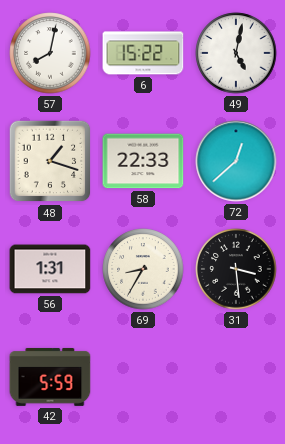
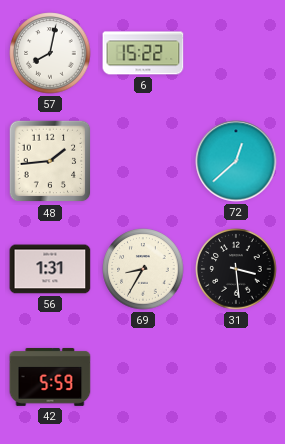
49: 5:02 -> none (236, 53)
48: 1:18 -> 1:44 (50, 161)
58: 22:33 -> none (143, 161)
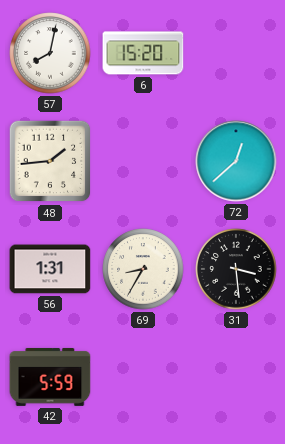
6: 15:22 -> 15:20 (143, 53)
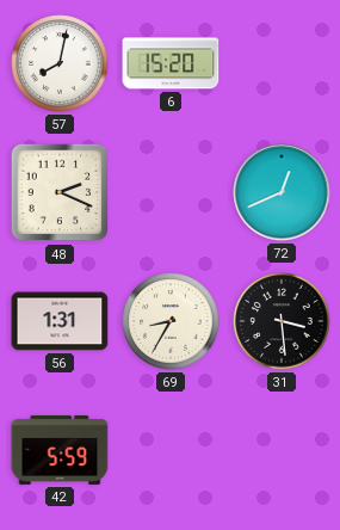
48: 1:44 -> 2:19 (60, 192)
72: 12:38 -> 12:41 (282, 192)
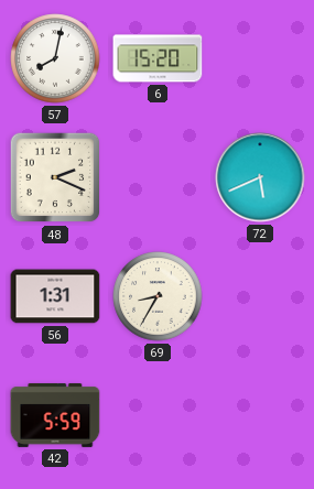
72: 12:41 -> 5:41 (260, 177)
31: 3:29 -> none (282, 321)
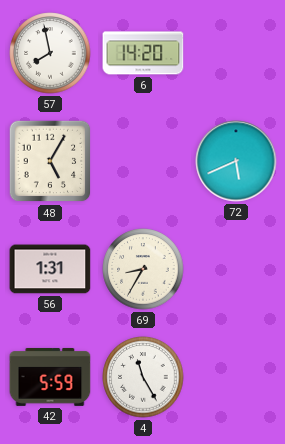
57: 8:02 -> 7:58 (50, 53)
6: 15:20 -> 14:20 (143, 53)
48: 2:19 -> 5:05 (50, 161)
4: none -> 11:25 (143, 377)
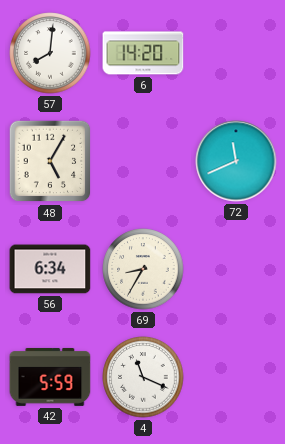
57: 7:58 -> 8:01 (50, 53)
72: 5:41 -> 11:41 (236, 161)
56: 1:31 -> 6:34 (50, 269)
4: 11:25 -> 11:19 (143, 377)
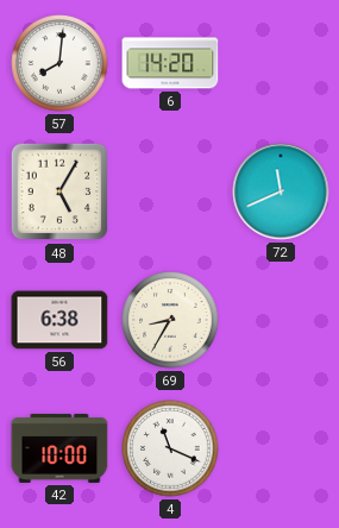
56: 6:34 -> 6:38 (59, 320)
42: 5:59 -> 10:00 (59, 448)
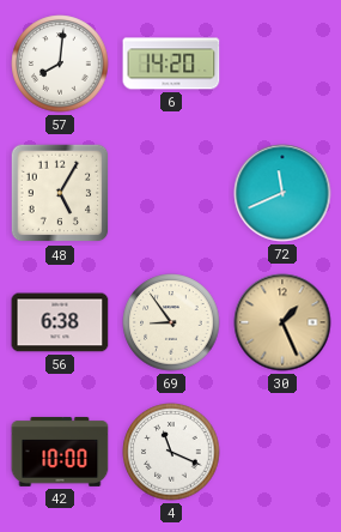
69: 8:35 -> 8:54 (171, 322)
30: none -> 1:26 (282, 322)
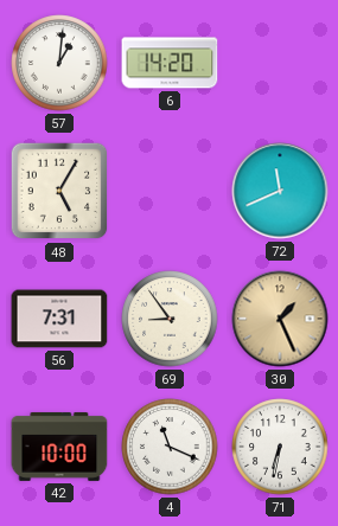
57: 8:01 -> 1:01 (59, 63)
56: 6:38 -> 7:31 (59, 319)
71: none -> 6:32 (280, 447)
